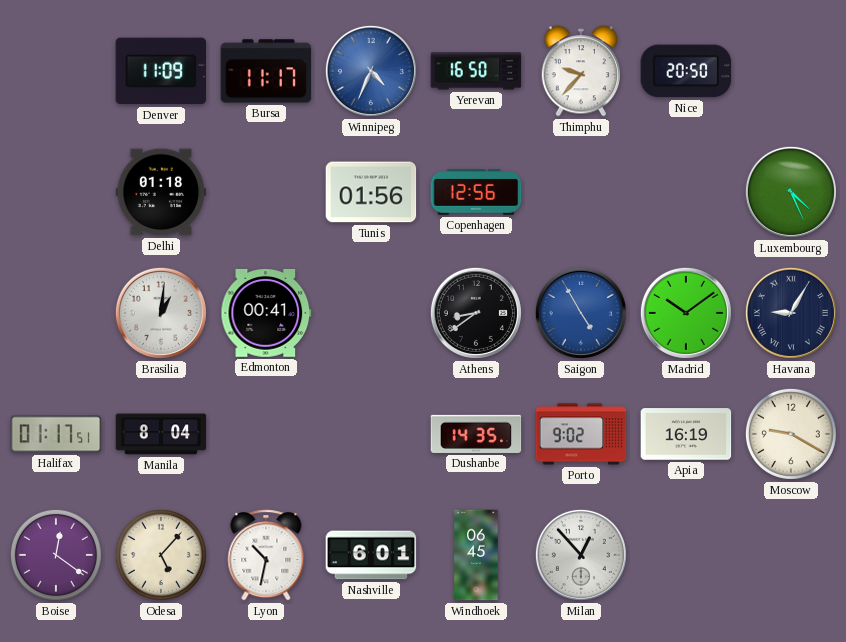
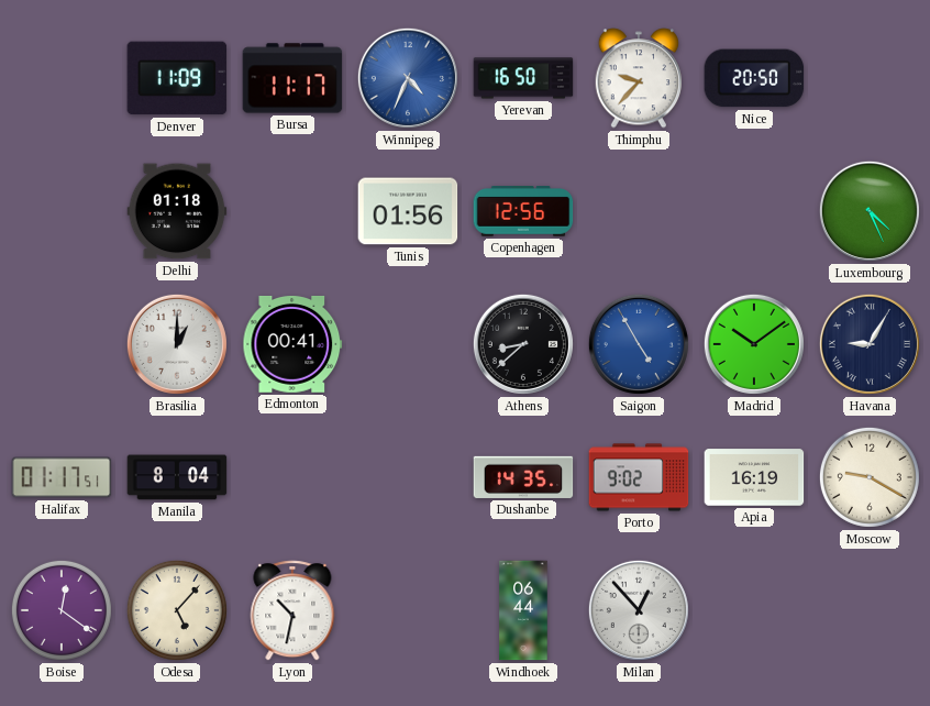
Brasilia: 1:01 -> 1:00 (177, 344)
Athens: 8:39 -> 8:38 (523, 344)
Nashville: 6:01 -> none (371, 555)
Windhoek: 06:45 -> 06:44 (523, 610)
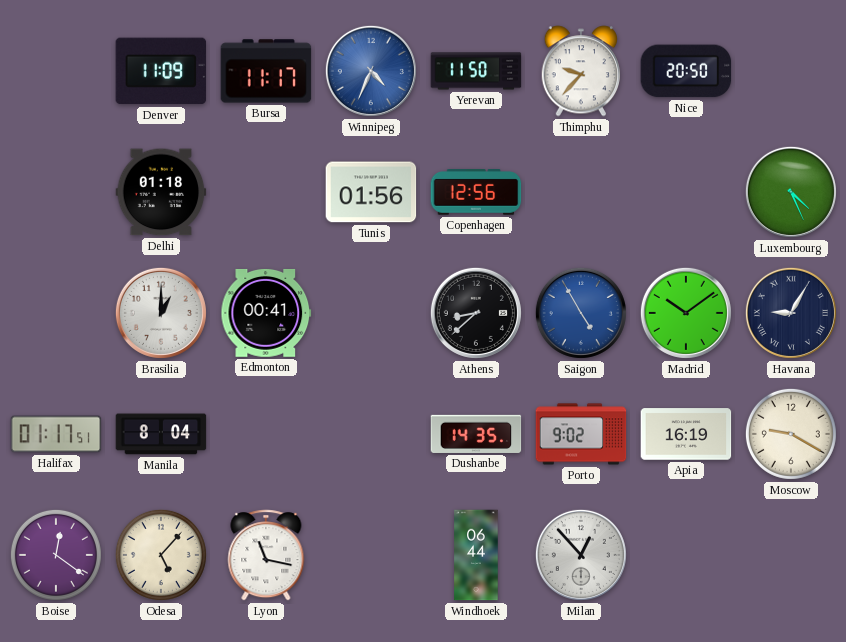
Yerevan: 16:50 -> 11:50 (476, 71)
Lyon: 10:32 -> 11:17 (266, 555)
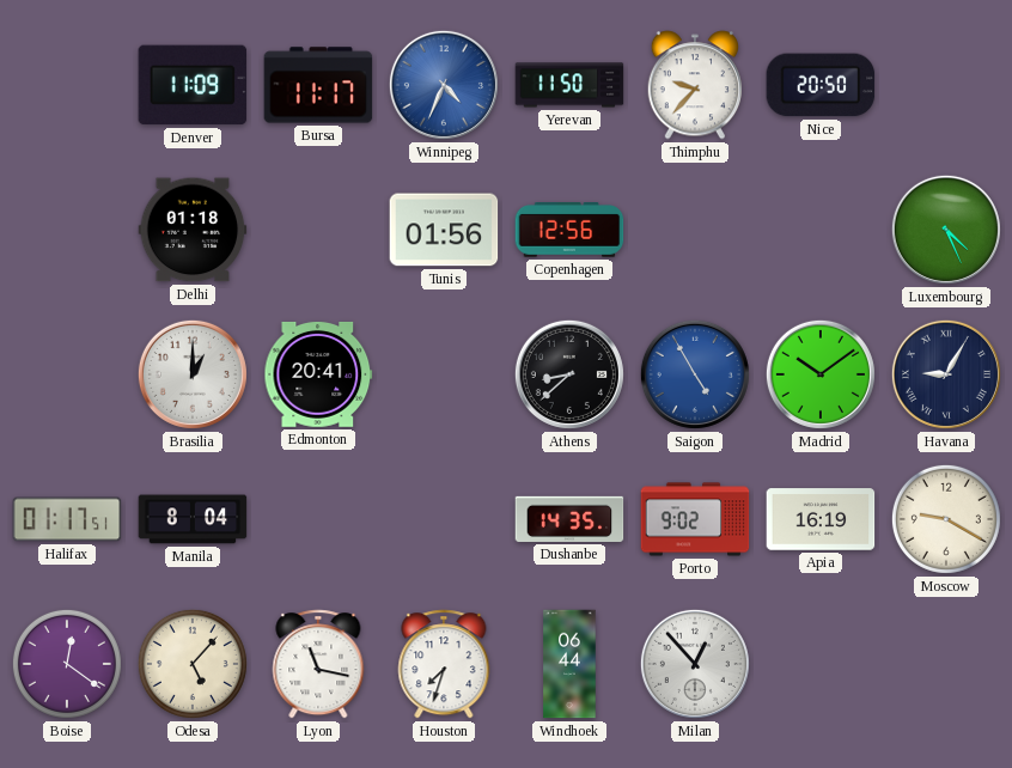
Edmonton: 00:41 -> 20:41 (318, 374)
Houston: none -> 7:33 (444, 664)
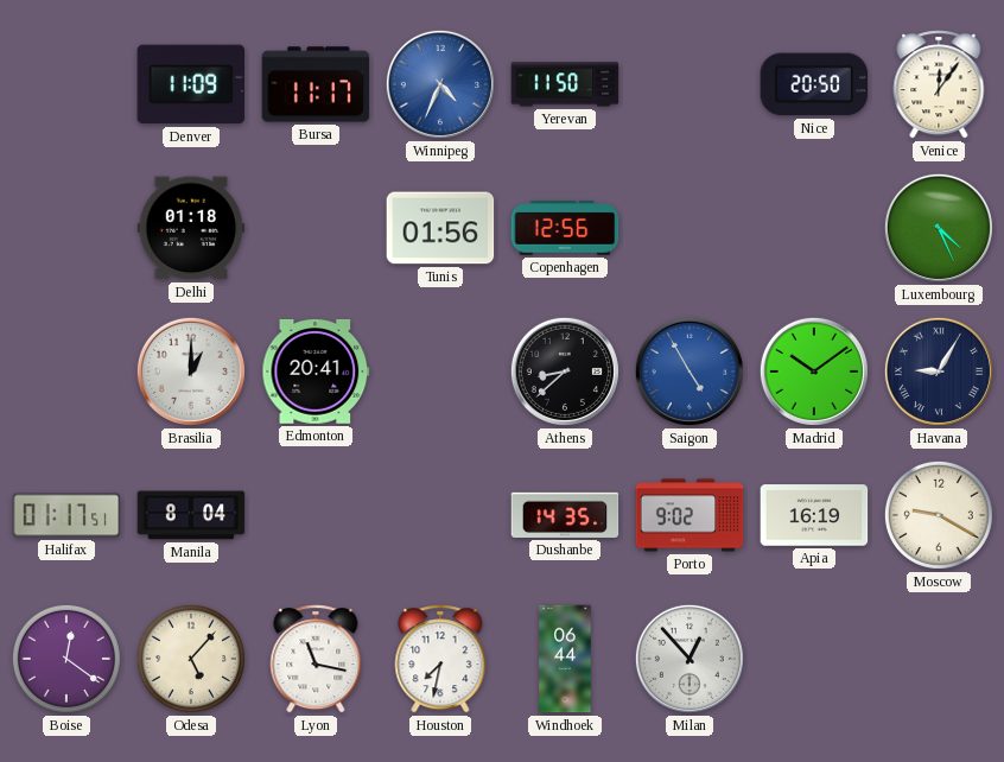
Thimphu: 9:37 -> none (694, 85)
Venice: none -> 12:06 (939, 84)
Houston: 7:33 -> 7:32 (440, 659)
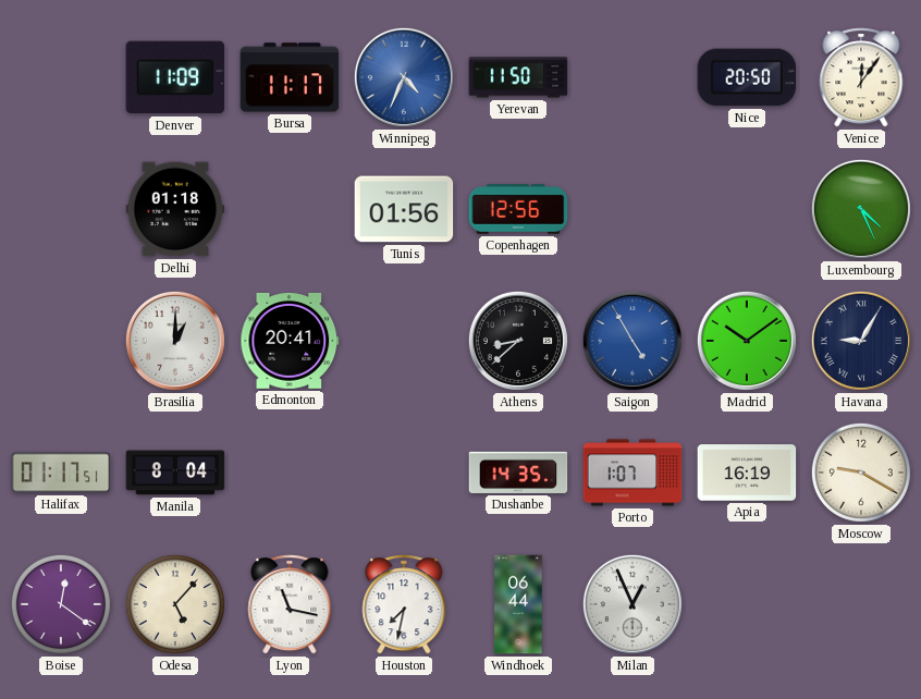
Porto: 9:02 -> 1:07 (633, 473)
Milan: 12:53 -> 12:56 (633, 604)
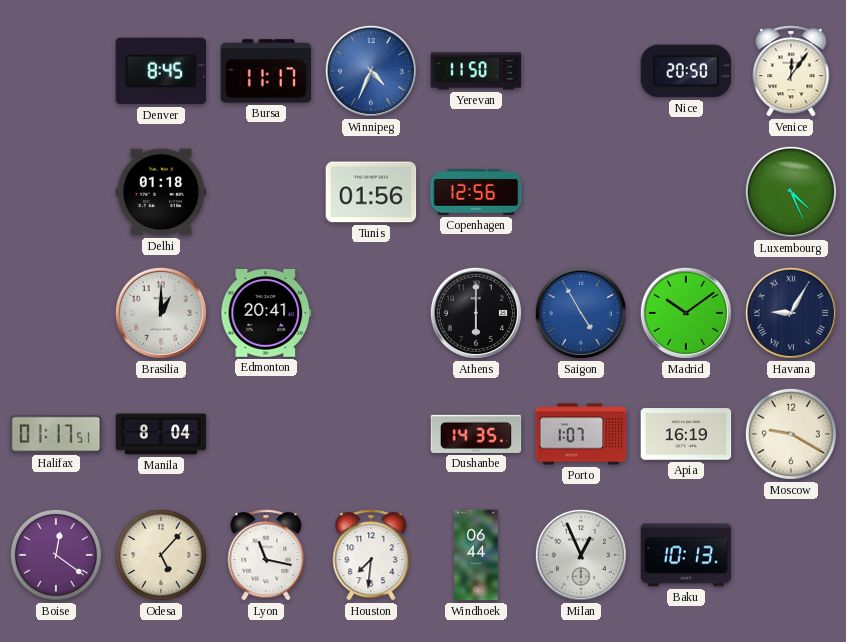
Denver: 11:09 -> 8:45 (161, 71)
Athens: 8:38 -> 6:00 (476, 313)
Houston: 7:32 -> 7:31 (371, 555)
Baku: none -> 10:13 (686, 555)
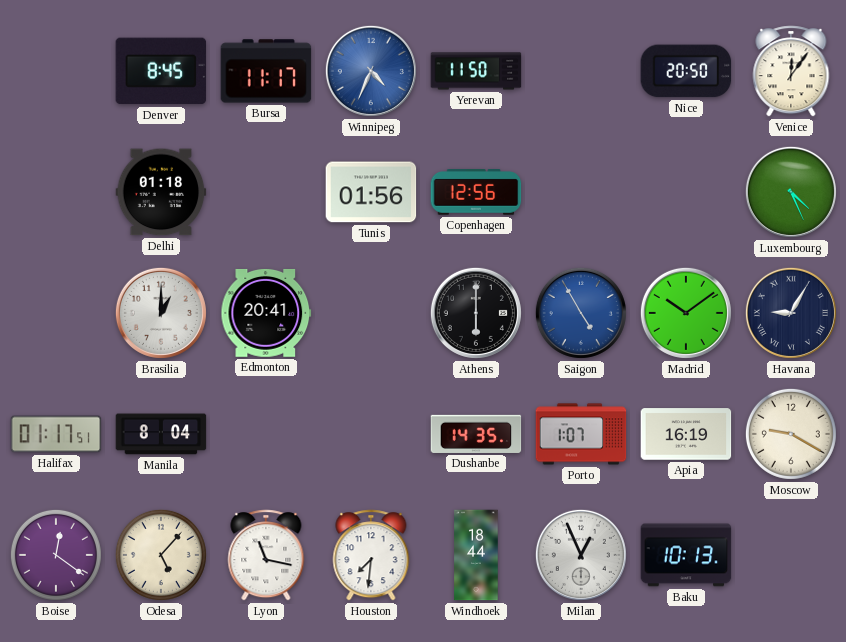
Windhoek: 06:44 -> 18:44 (476, 555)
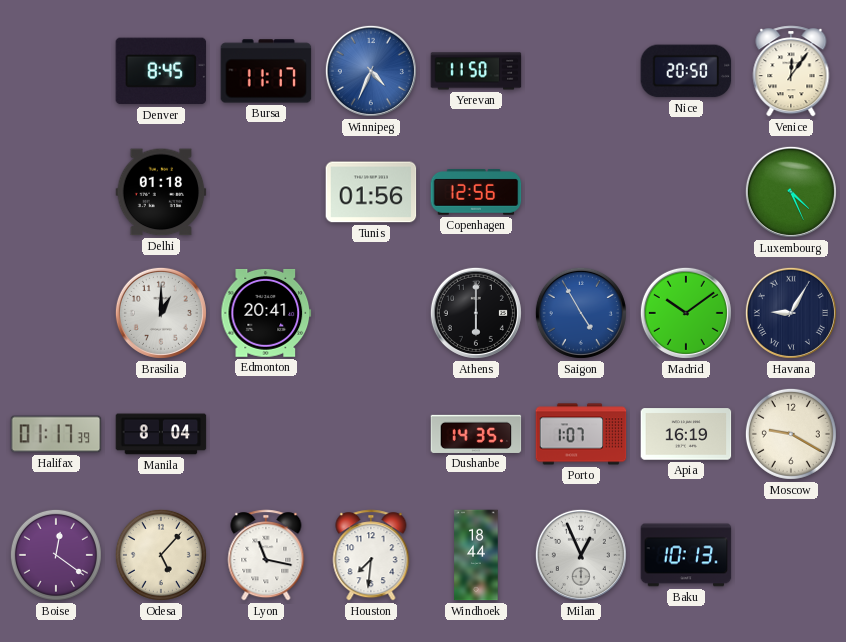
Halifax: 01:17:51 -> 01:17:39 (56, 434)
